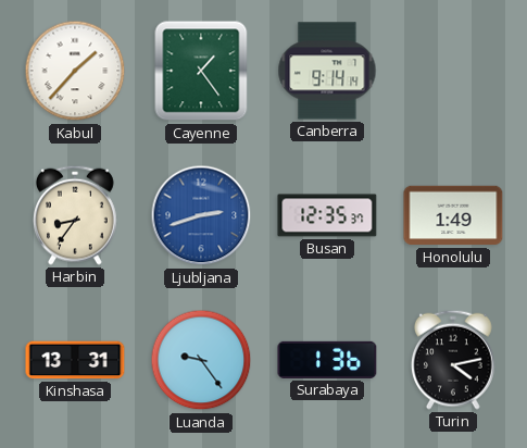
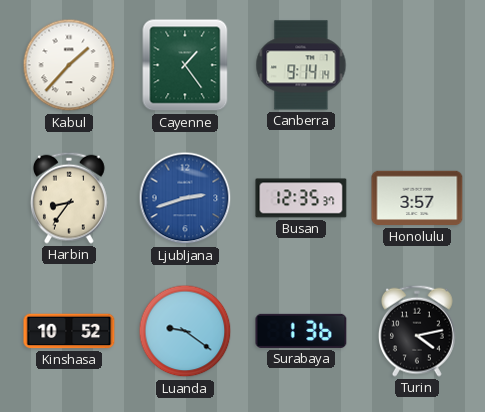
Honolulu: 1:49 -> 3:57 (417, 198)
Kinshasa: 13:31 -> 10:52 (69, 331)
Luanda: 9:24 -> 9:21 (185, 331)
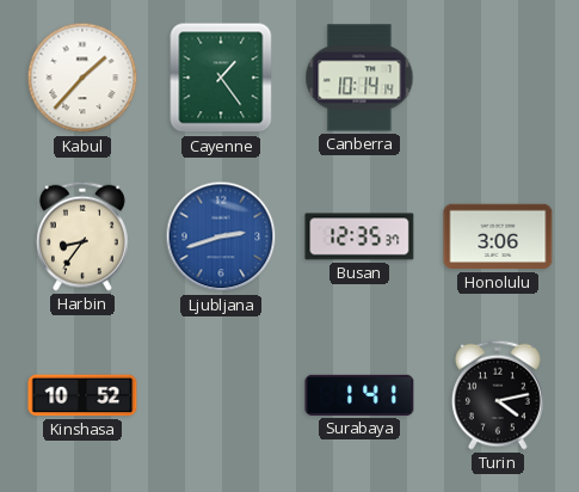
Canberra: 9:14 -> 10:14 (359, 78)
Honolulu: 3:57 -> 3:06 (498, 236)
Luanda: 9:21 -> none (185, 331)
Surabaya: 1:36 -> 1:41 (359, 395)
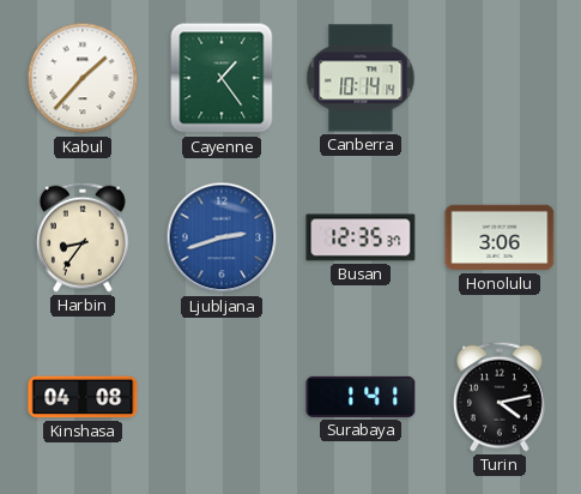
Kinshasa: 10:52 -> 04:08 (83, 397)
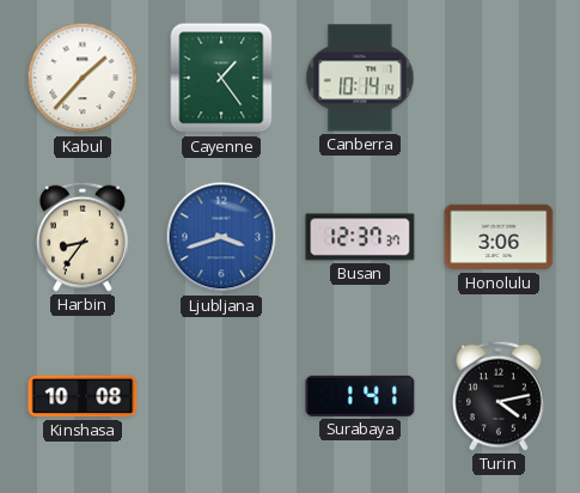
Ljubljana: 2:42 -> 3:42 (221, 237)
Busan: 12:35 -> 12:37 (360, 237)
Kinshasa: 04:08 -> 10:08 (83, 396)
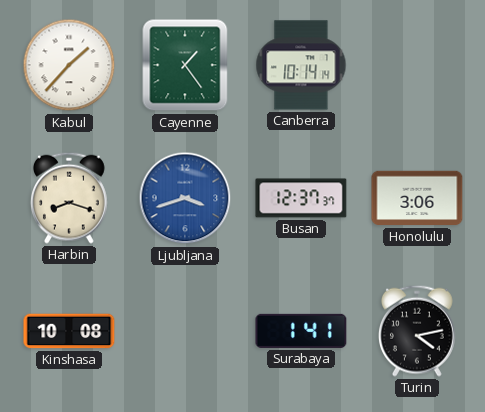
Harbin: 8:36 -> 8:18 (69, 198)
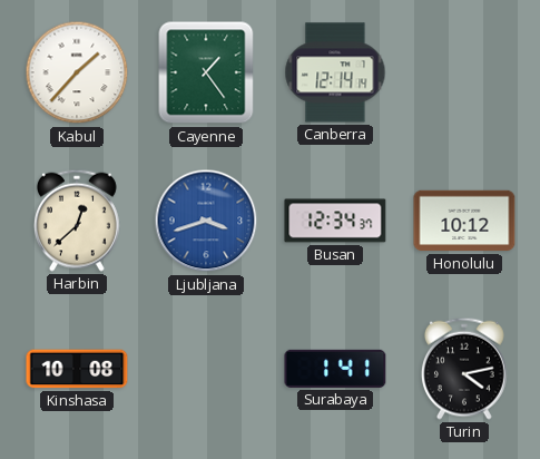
Canberra: 10:14 -> 12:14 (335, 72)
Harbin: 8:18 -> 12:38 (77, 221)
Busan: 12:37 -> 12:34 (335, 221)
Honolulu: 3:06 -> 10:12 (464, 221)
